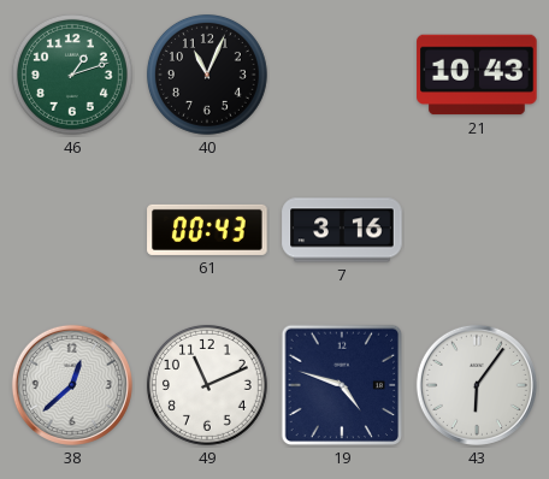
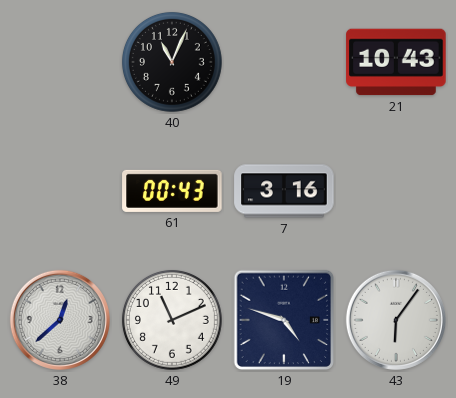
46: 1:12 -> none (72, 75)
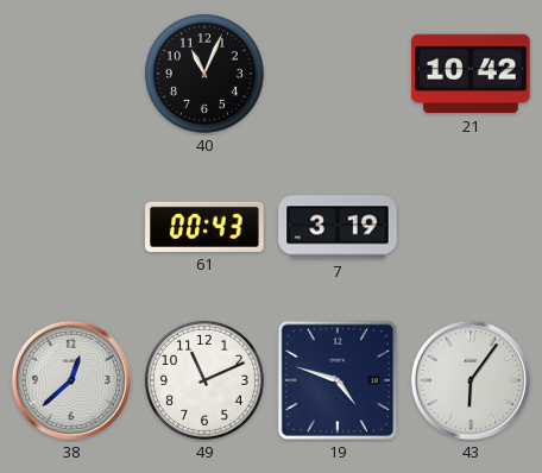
21: 10:43 -> 10:42 (471, 74)
7: 3:16 -> 3:19 (338, 227)
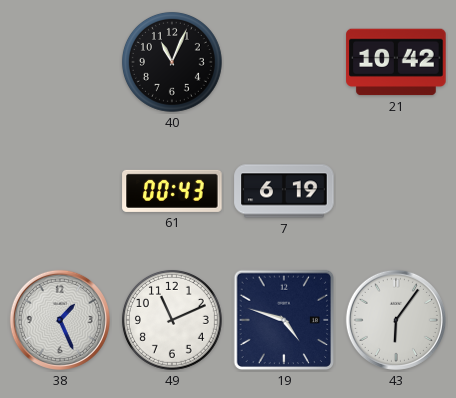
7: 3:19 -> 6:19 (284, 191)
38: 12:38 -> 1:26 (60, 320)
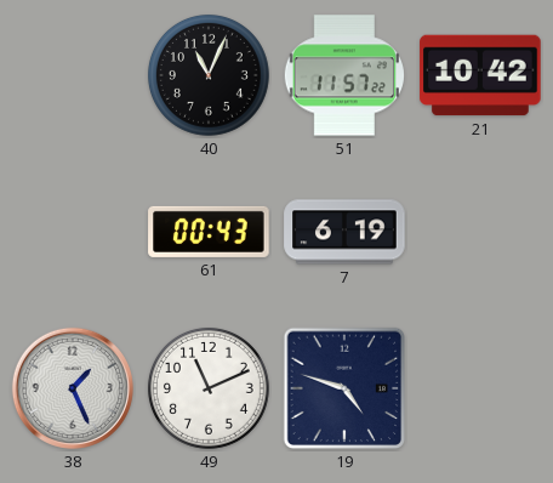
51: none -> 11:57 (344, 75)
43: 6:06 -> none (396, 320)
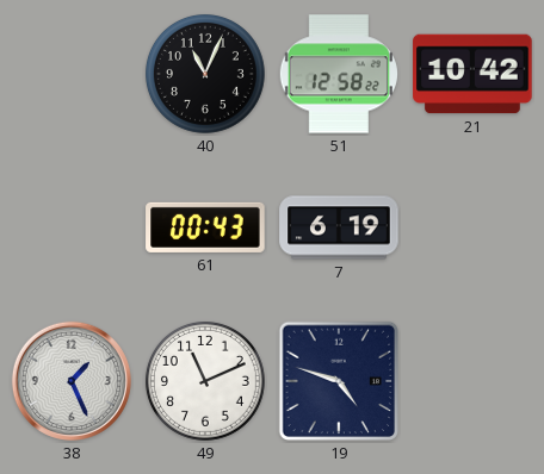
51: 11:57 -> 12:58 (339, 74)
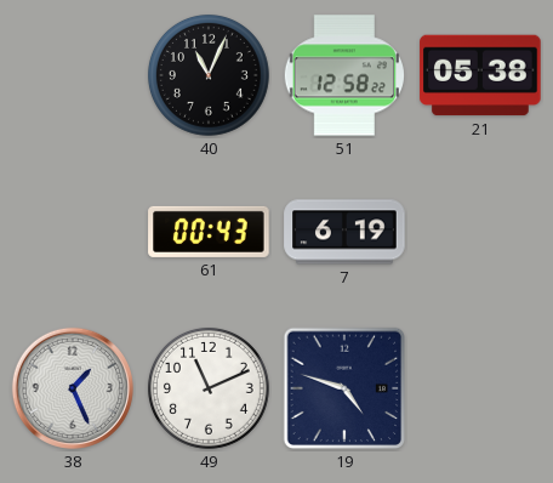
21: 10:42 -> 05:38 (480, 75)
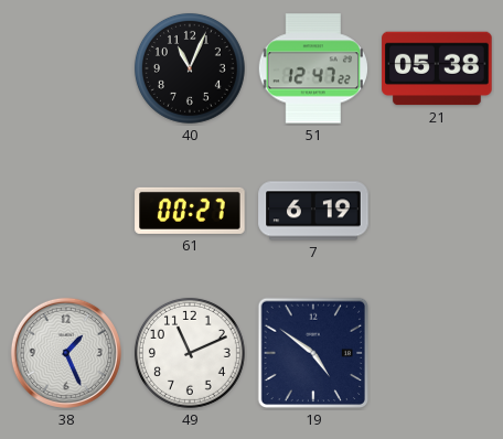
51: 12:58 -> 12:47 (313, 68)
61: 00:43 -> 00:27 (190, 211)
19: 4:48 -> 4:51 (313, 353)
